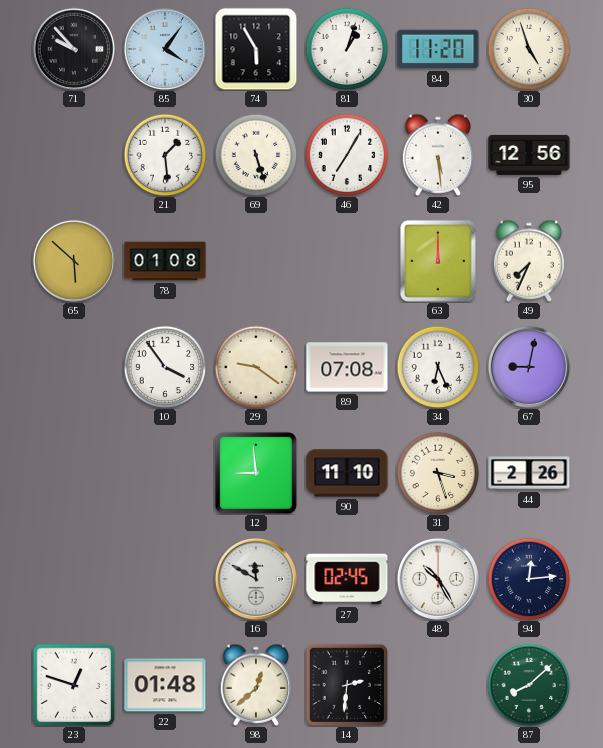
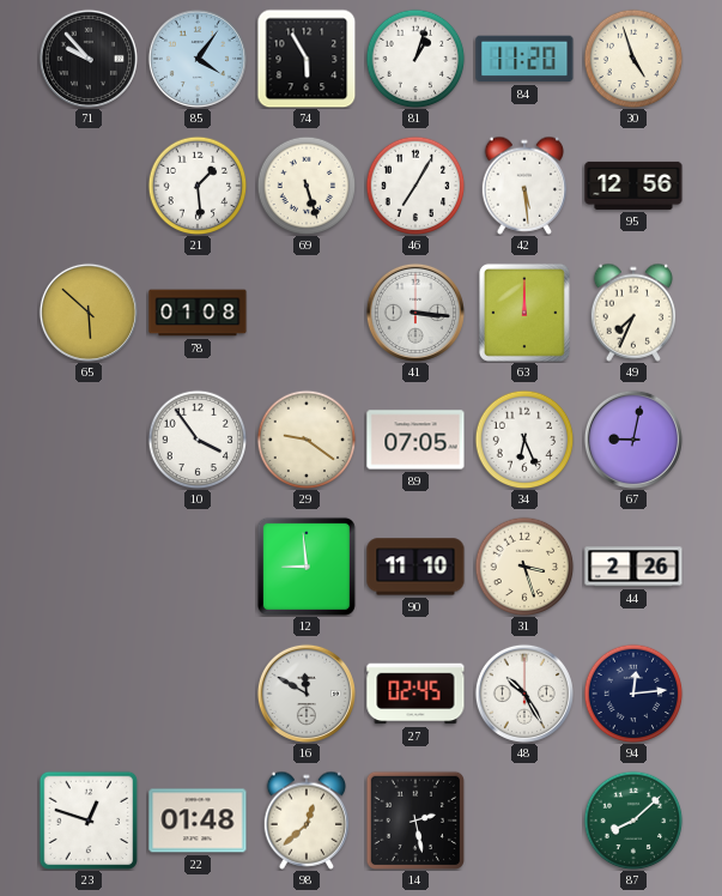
41: none -> 3:16 (415, 313)
89: 07:08 -> 07:05 (415, 440)
14: 2:31 -> 2:28 (414, 819)
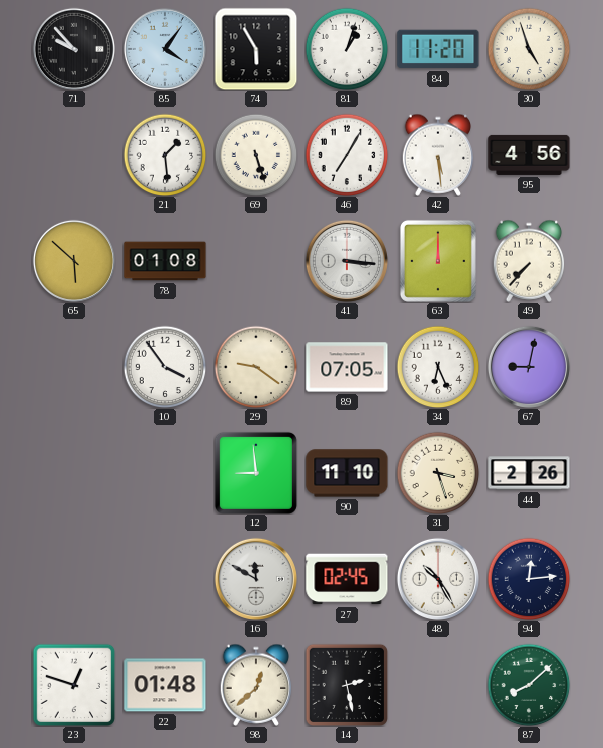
95: 12:56 -> 4:56 (529, 155)
49: 7:34 -> 7:37 (529, 261)
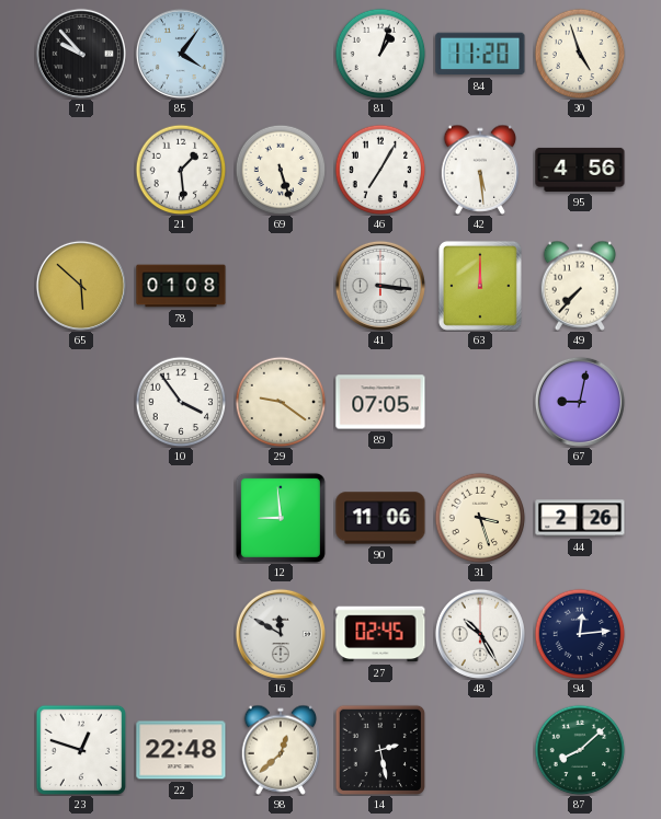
74: 5:55 -> none (256, 49)
34: 6:26 -> none (438, 367)
90: 11:10 -> 11:06 (380, 518)
22: 01:48 -> 22:48 (181, 750)
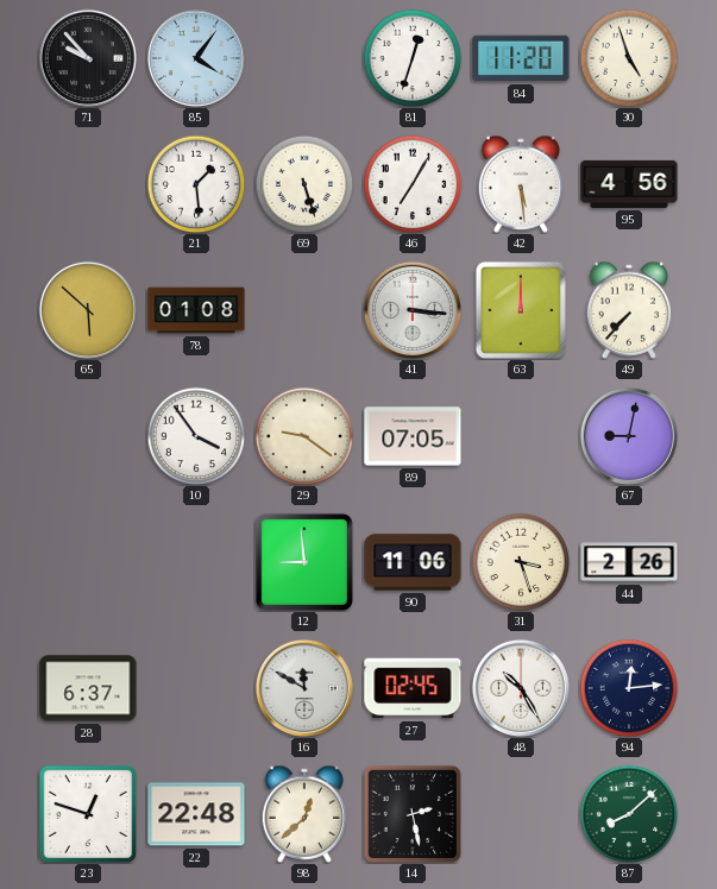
81: 1:03 -> 12:33 (413, 58)
28: none -> 6:37 (88, 688)
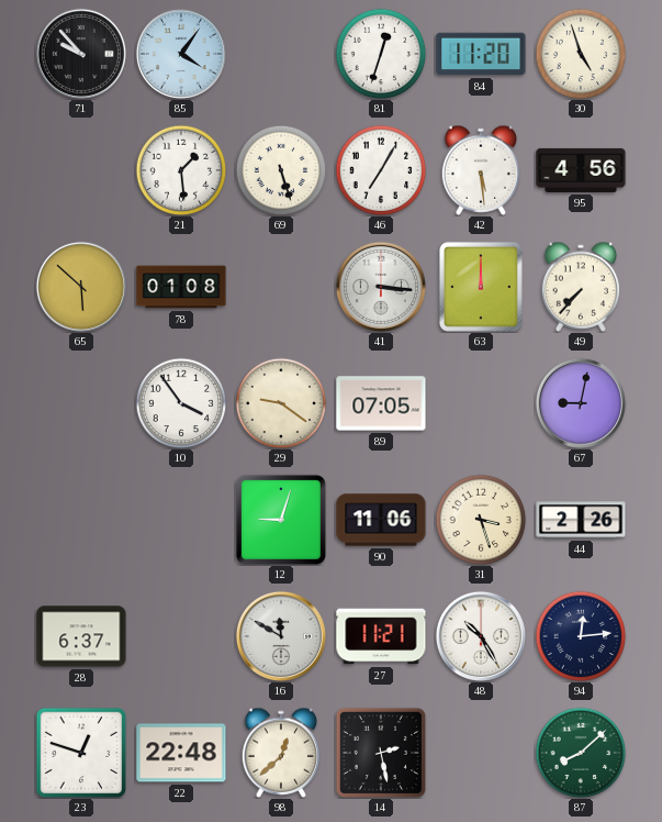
12: 8:59 -> 9:03 (281, 520)
27: 02:45 -> 11:21 (381, 636)
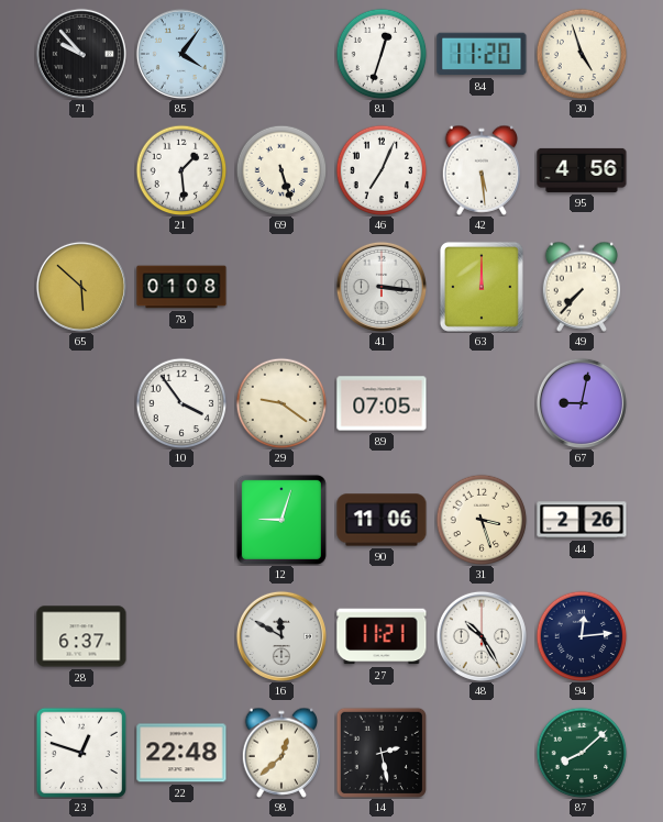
46: 7:05 -> 7:04 (382, 170)
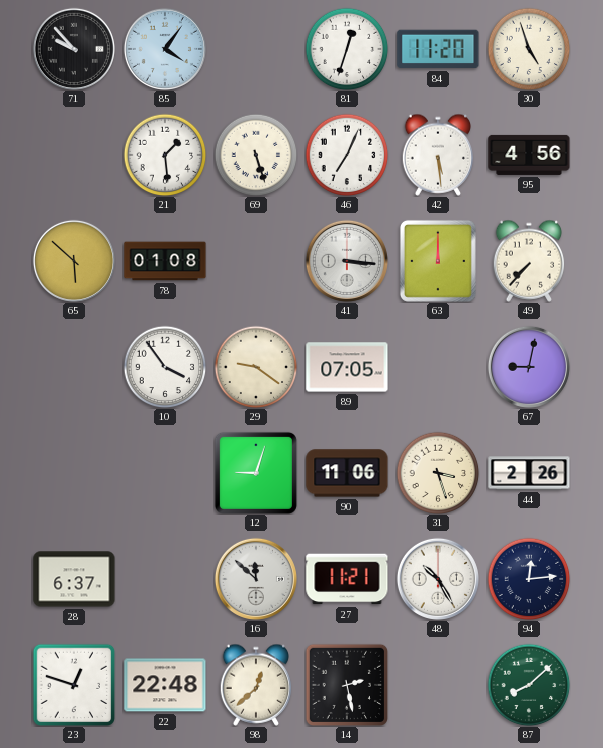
16: 11:50 -> 11:52 (256, 579)
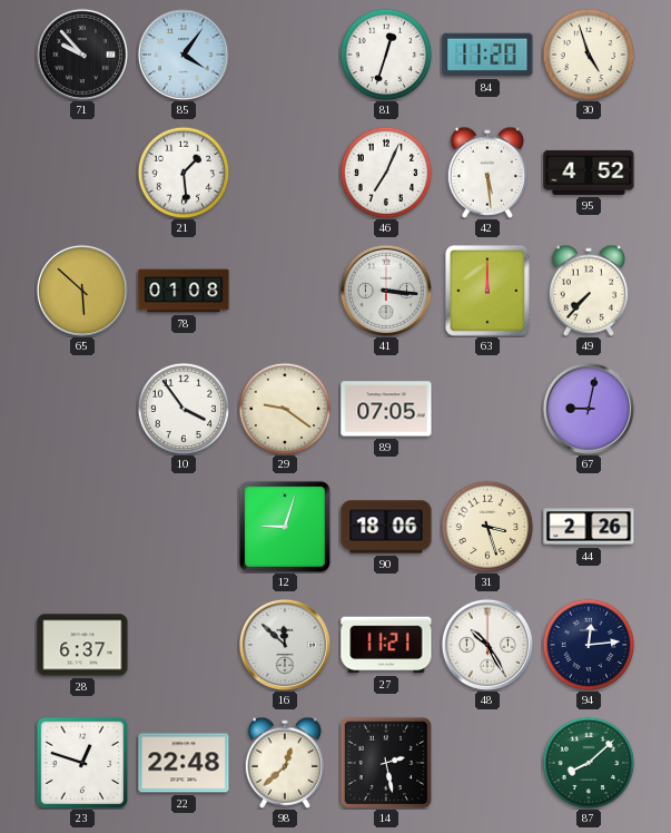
69: 5:27 -> none (256, 155)
95: 4:56 -> 4:52 (589, 173)
90: 11:06 -> 18:06 (386, 527)
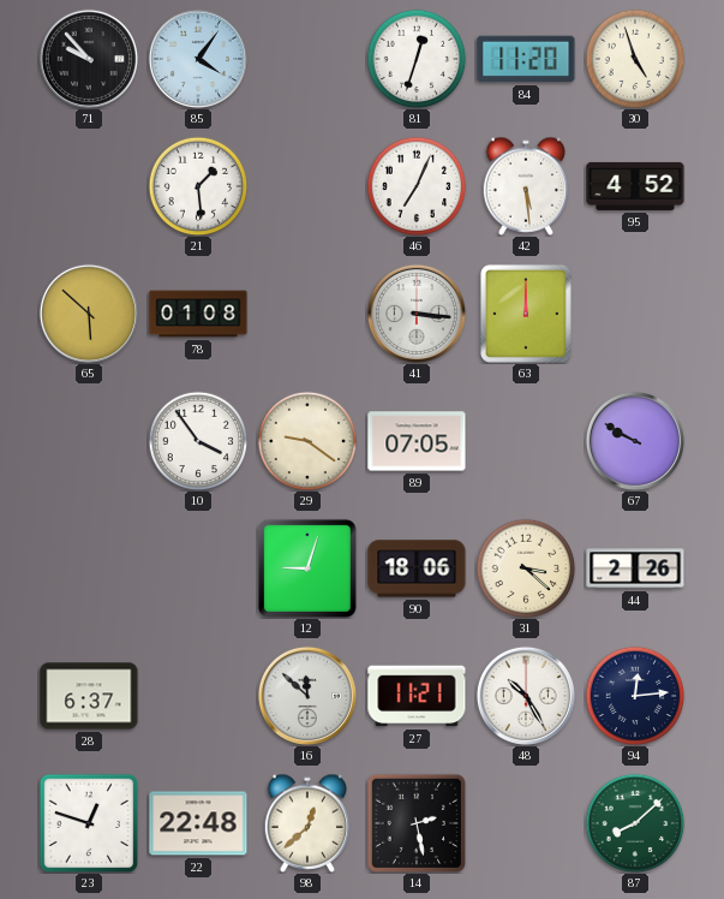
49: 7:37 -> none (589, 291)
67: 9:02 -> 9:50 (635, 441)
31: 3:27 -> 3:22 (526, 568)
